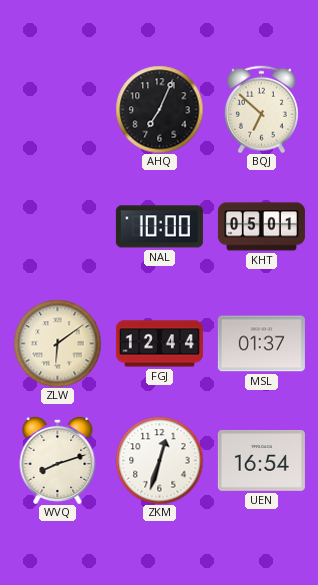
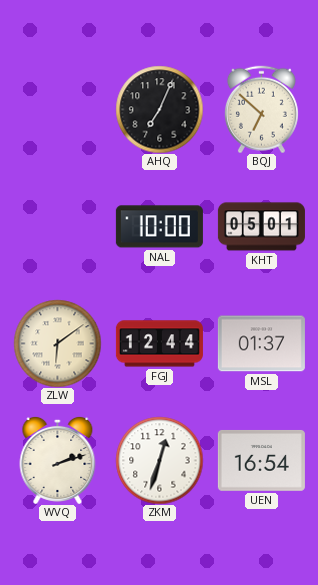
WVQ: 8:12 -> 2:12 (58, 460)
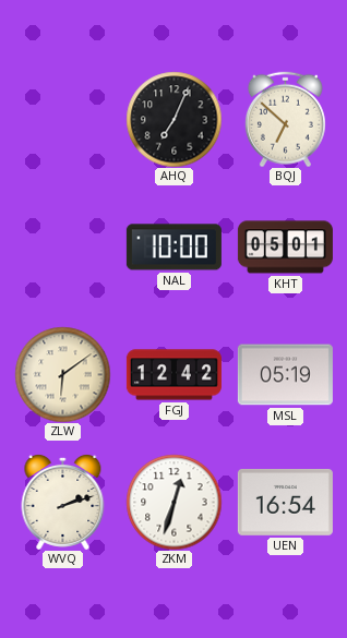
FGJ: 12:44 -> 12:42 (174, 375)
MSL: 01:37 -> 05:19 (285, 375)
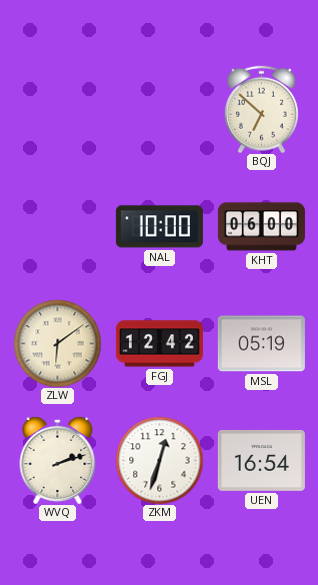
AHQ: 7:04 -> none (174, 119)
KHT: 05:01 -> 06:00 (261, 227)
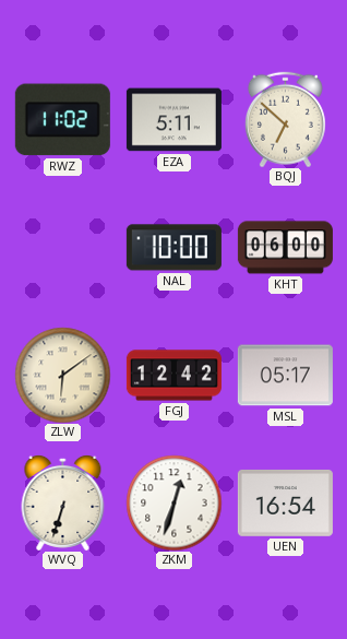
RWZ: none -> 11:02 (62, 120)
EZA: none -> 5:11 (174, 120)
MSL: 05:19 -> 05:17 (285, 376)
WVQ: 2:12 -> 6:33 (63, 502)
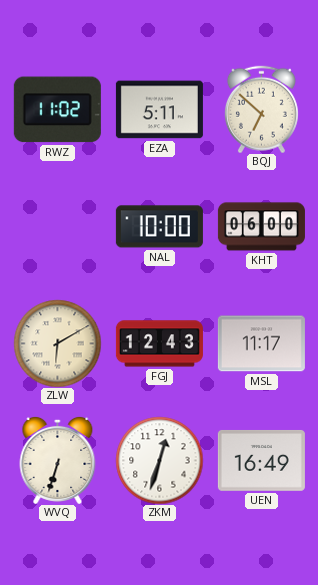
ZLW: 6:09 -> 6:10 (57, 343)
FGJ: 12:42 -> 12:43 (159, 344)
MSL: 05:17 -> 11:17 (261, 344)
UEN: 16:54 -> 16:49 (261, 460)
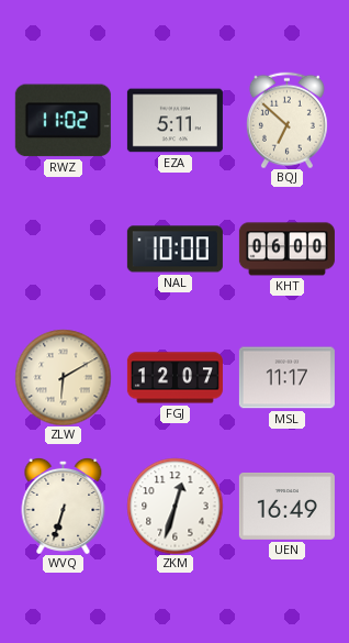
FGJ: 12:43 -> 12:07 (174, 378)
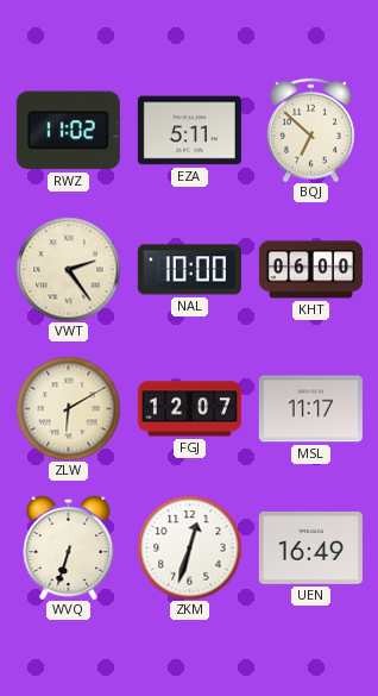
VWT: none -> 2:24 (68, 269)
